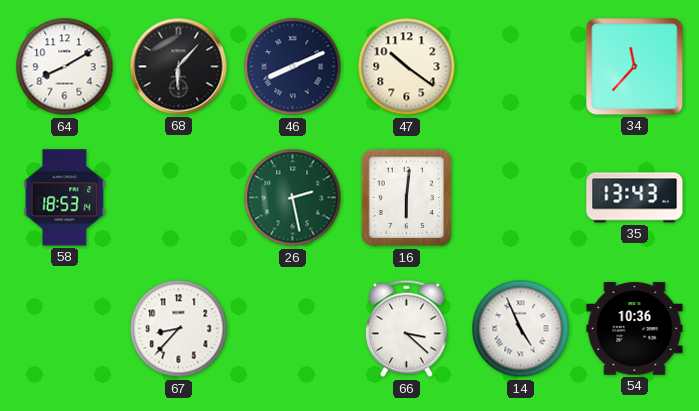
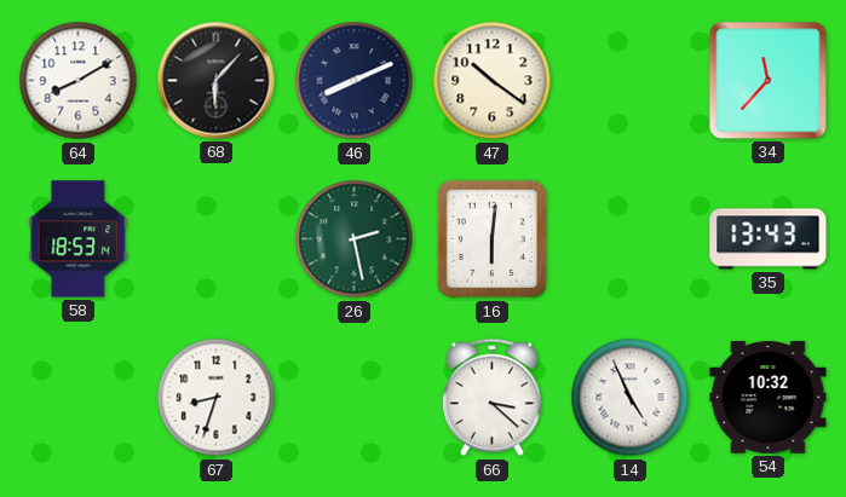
67: 8:37 -> 8:33 (217, 398)
54: 10:36 -> 10:32 (769, 398)
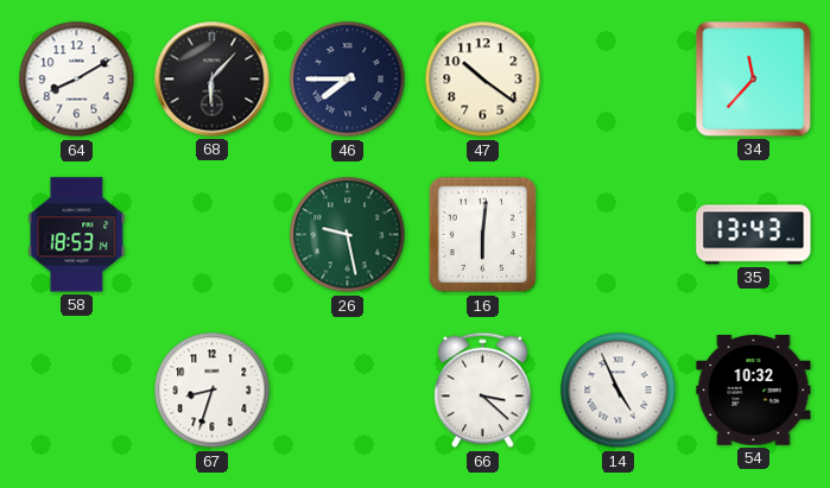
46: 8:11 -> 7:45 (348, 80)
26: 2:28 -> 9:28 (348, 235)
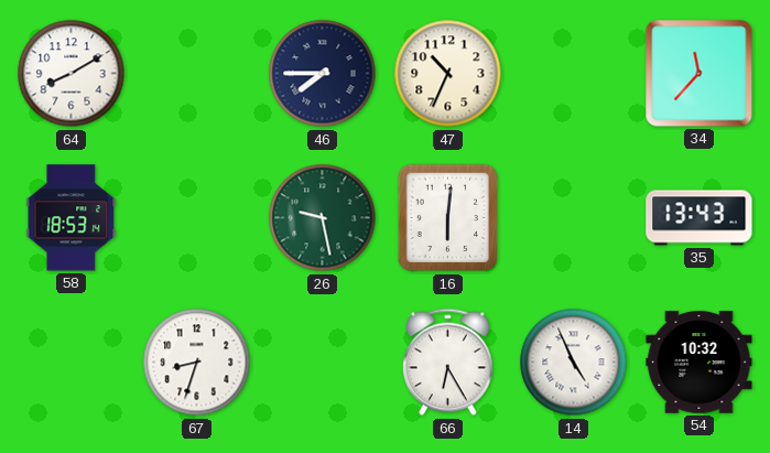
68: 6:07 -> none (213, 80)
47: 10:21 -> 10:34 (448, 74)
66: 3:22 -> 6:25 (448, 363)
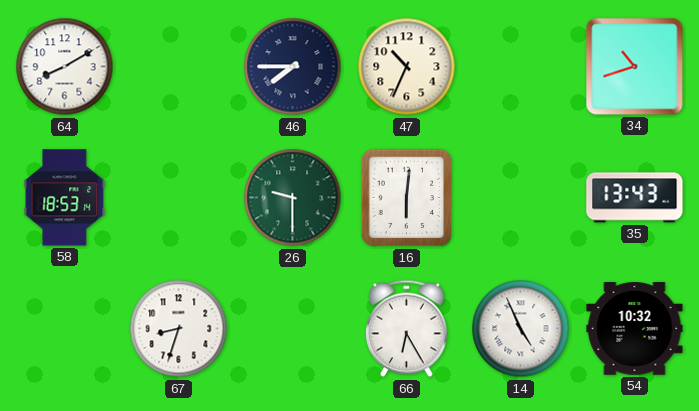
34: 11:37 -> 10:42 (635, 67)
26: 9:28 -> 9:30 (293, 198)
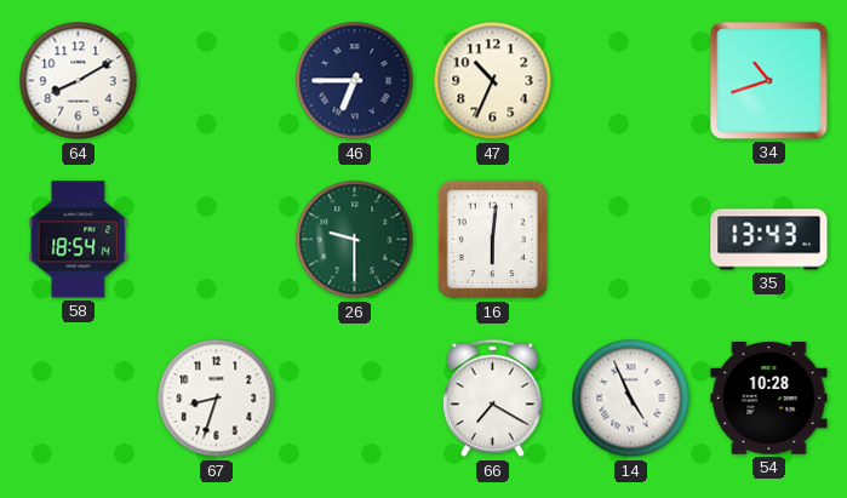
46: 7:45 -> 6:45 (355, 81)
58: 18:53 -> 18:54 (79, 240)
66: 6:25 -> 7:20 (493, 399)
54: 10:32 -> 10:28 (769, 399)
